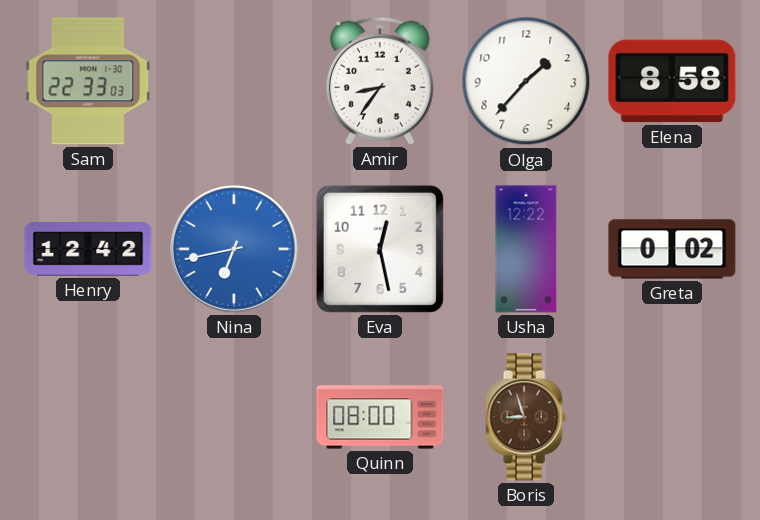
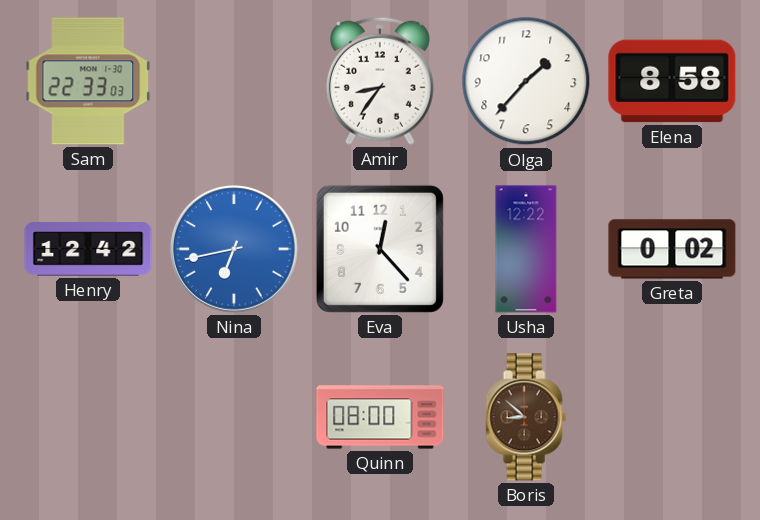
Eva: 12:28 -> 12:23 (380, 249)
Boris: 8:57 -> 8:52 (526, 417)
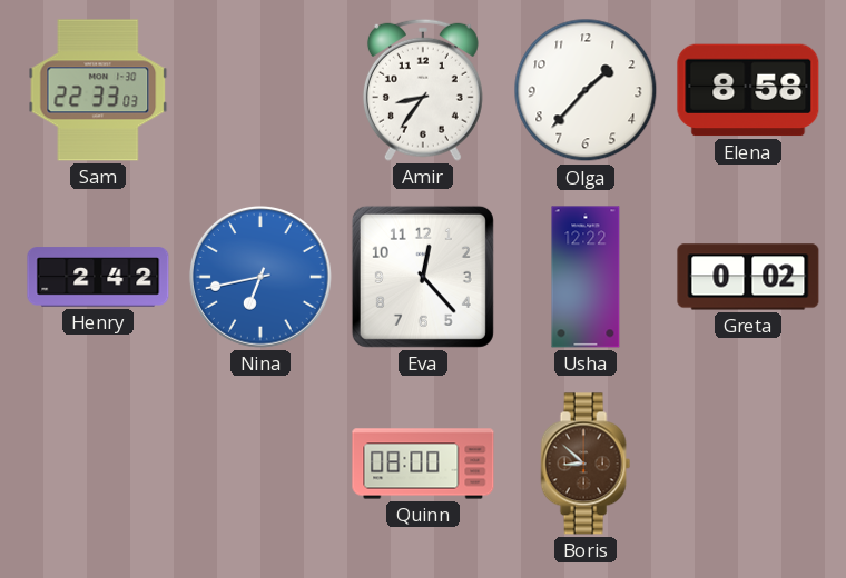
Henry: 12:42 -> 2:42 (98, 277)
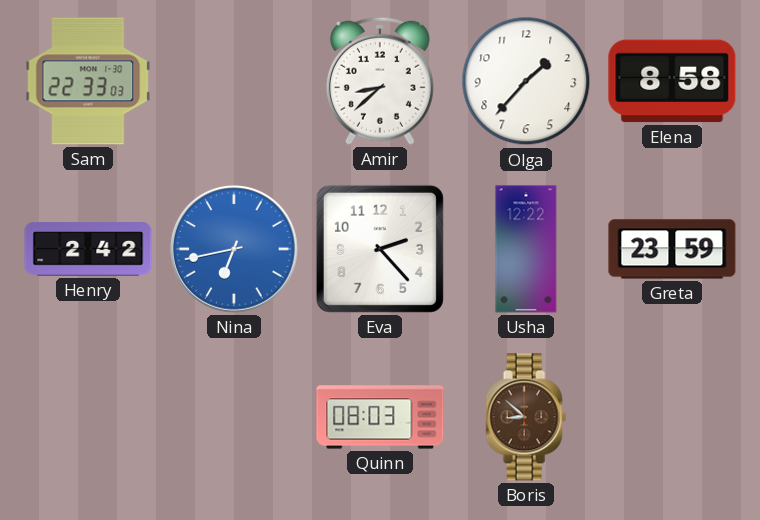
Amir: 8:36 -> 8:38 (380, 81)
Eva: 12:23 -> 2:23 (380, 249)
Greta: 0:02 -> 23:59 (672, 249)
Quinn: 08:00 -> 08:03 (380, 417)
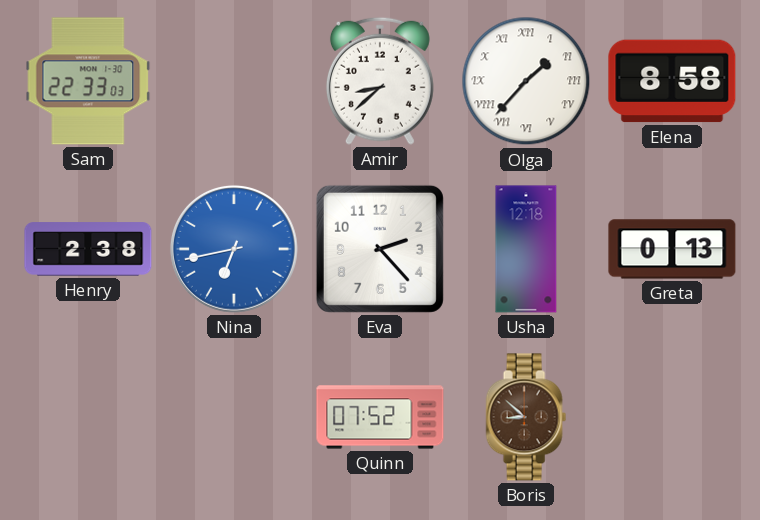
Olga numerals: Arabic -> Roman (526, 81)
Henry: 2:42 -> 2:38 (88, 249)
Usha: 12:22 -> 12:18 (526, 249)
Greta: 23:59 -> 0:13 (672, 249)
Quinn: 08:03 -> 07:52 (380, 417)
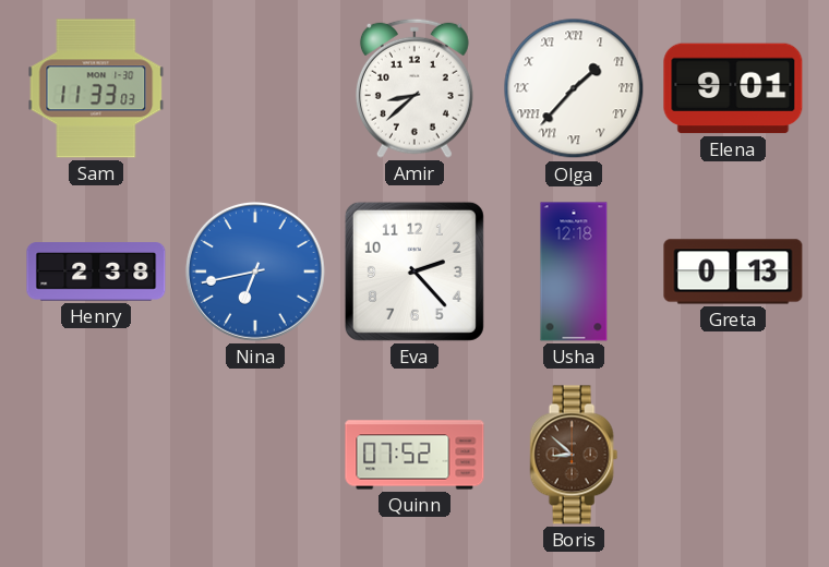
Sam: 22:33 -> 11:33 (96, 88)
Elena: 8:58 -> 9:01 (733, 88)
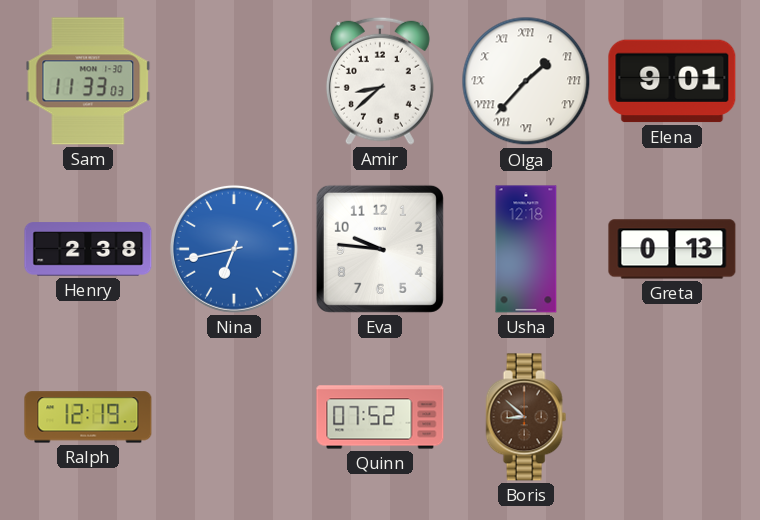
Eva: 2:23 -> 9:46 (380, 249)
Ralph: none -> 12:19 (88, 417)
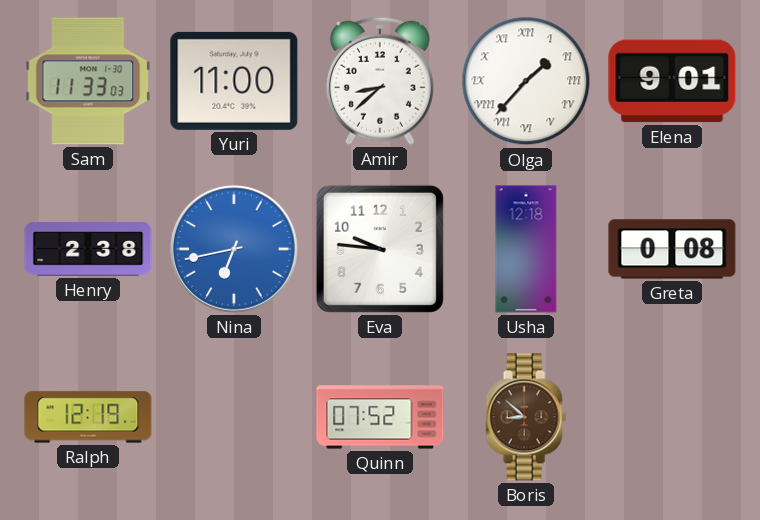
Yuri: none -> 11:00 (234, 81)
Greta: 0:13 -> 0:08 (672, 249)
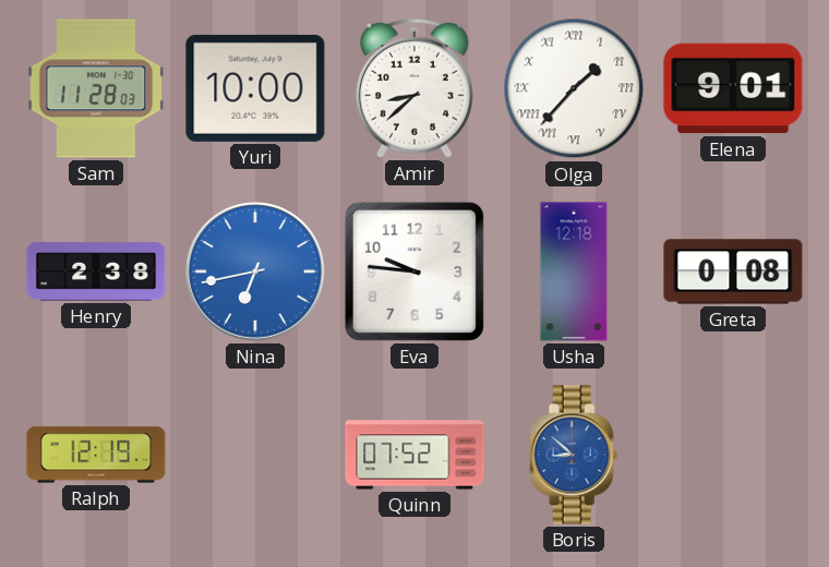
Sam: 11:33 -> 11:28 (96, 88)
Yuri: 11:00 -> 10:00 (255, 88)
Boris dial: brown -> blue (574, 455)
